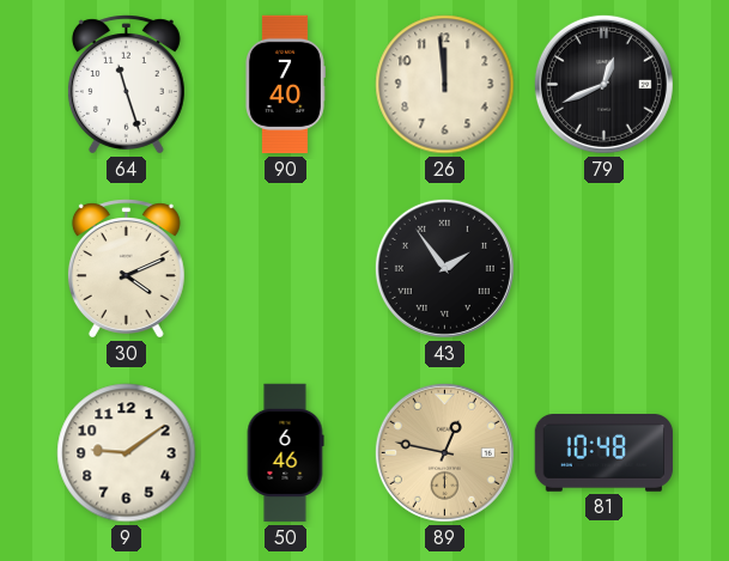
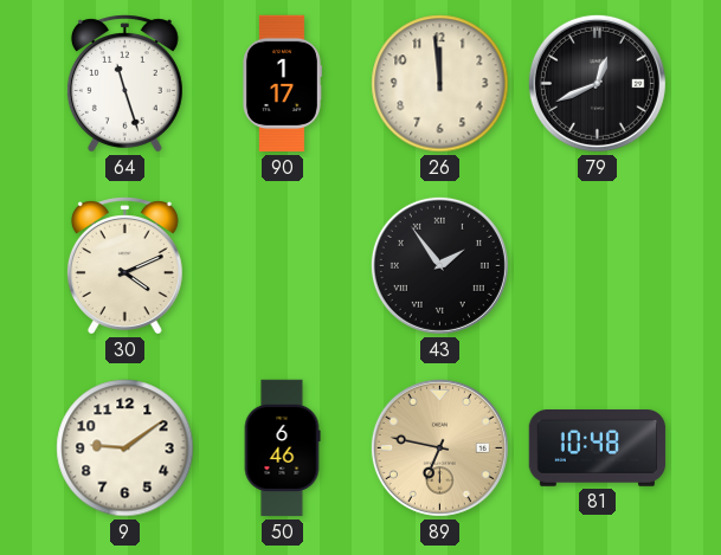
90: 7:40 -> 1:17 (282, 84)
89: 12:47 -> 6:47 (439, 447)
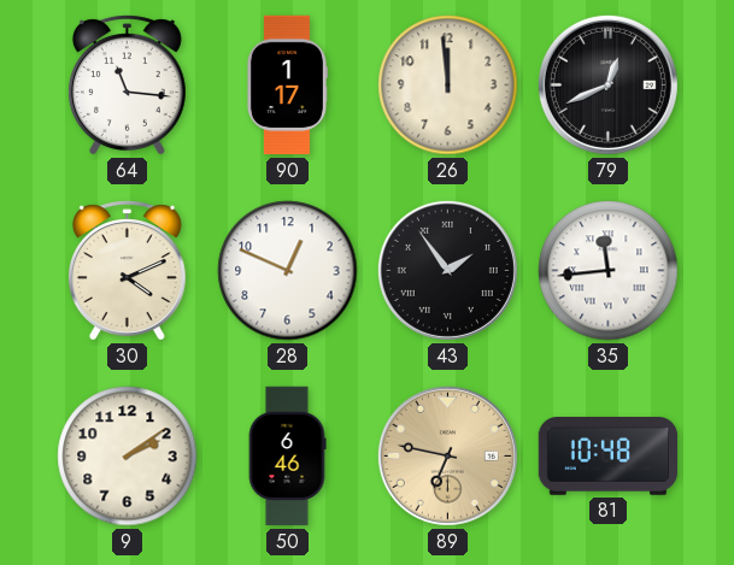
64: 11:27 -> 11:16 (127, 86)
28: none -> 12:49 (288, 271)
35: none -> 11:44 (609, 271)
9: 9:09 -> 2:09 (128, 457)
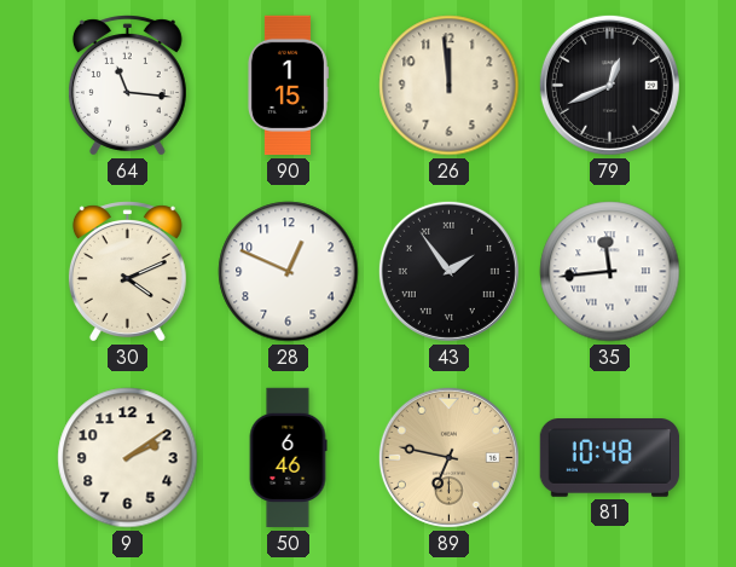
90: 1:17 -> 1:15 (288, 86)
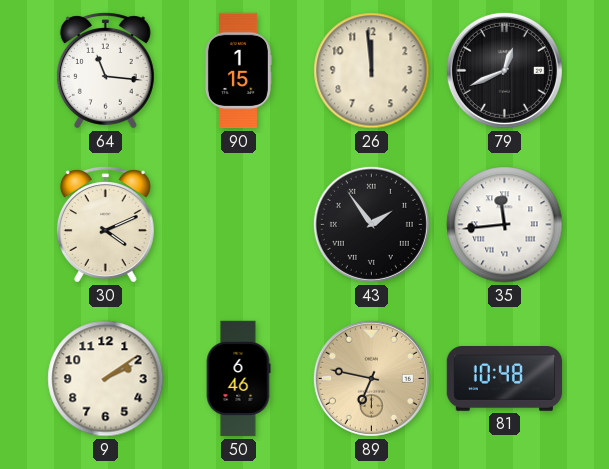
28: 12:49 -> none (289, 272)
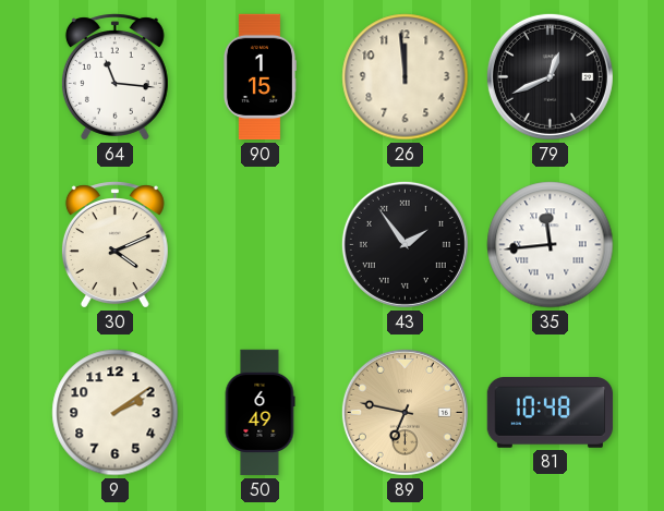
50: 6:46 -> 6:49 (259, 413)
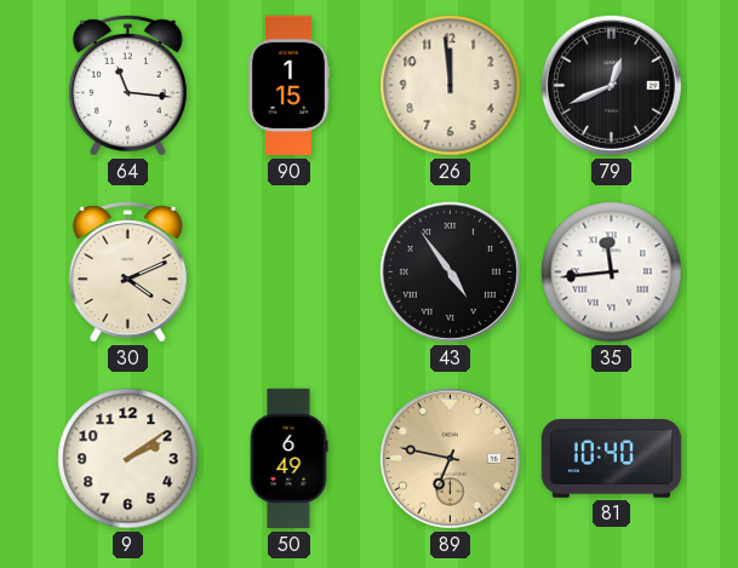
43: 1:54 -> 4:54 (450, 271)
81: 10:48 -> 10:40 (612, 459)
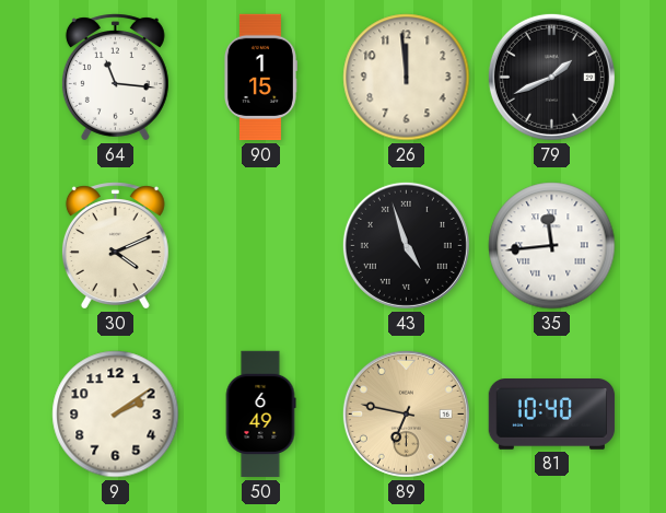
79: 12:41 -> 1:41 (551, 77)
43: 4:54 -> 4:57 (406, 245)
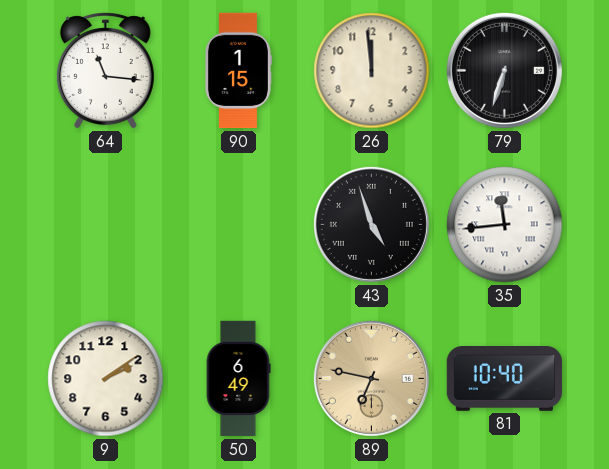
79: 1:41 -> 6:33 (504, 70)
30: 4:11 -> none (115, 246)
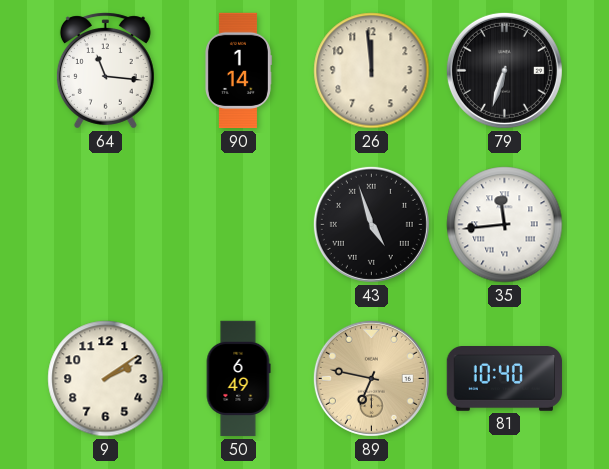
90: 1:15 -> 1:14 (238, 71)
